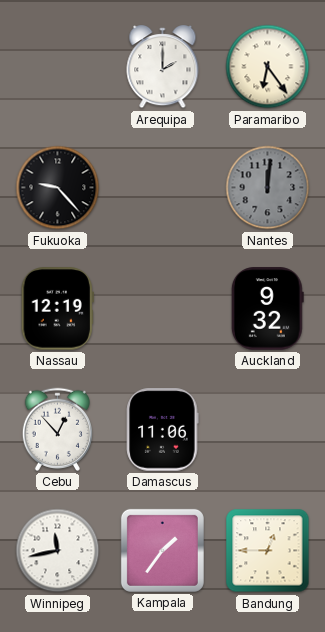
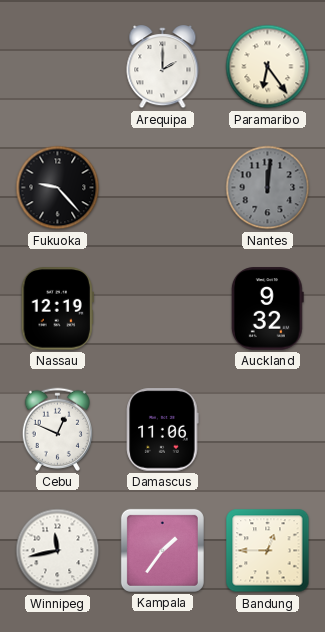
Cebu: 12:53 -> 12:49 (57, 429)
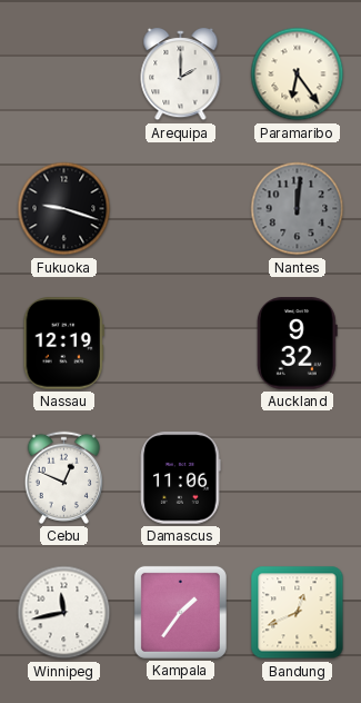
Fukuoka: 9:23 -> 9:18 (64, 209)
Bandung: 12:45 -> 12:41 (298, 613)
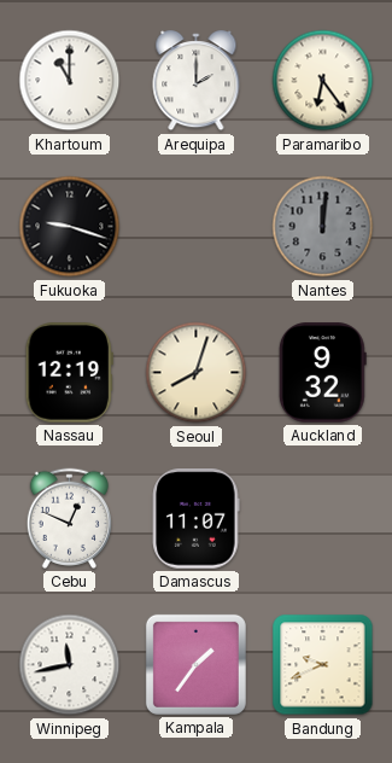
Khartoum: none -> 11:00 (70, 81)
Seoul: none -> 8:03 (197, 373)
Damascus: 11:06 -> 11:07 (197, 519)
Bandung: 12:41 -> 9:41 (323, 665)
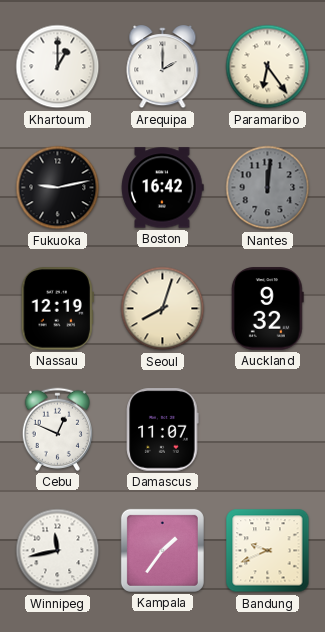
Khartoum: 11:00 -> 1:00 (58, 67)
Fukuoka: 9:18 -> 9:13 (58, 188)
Boston: none -> 16:42 (163, 188)
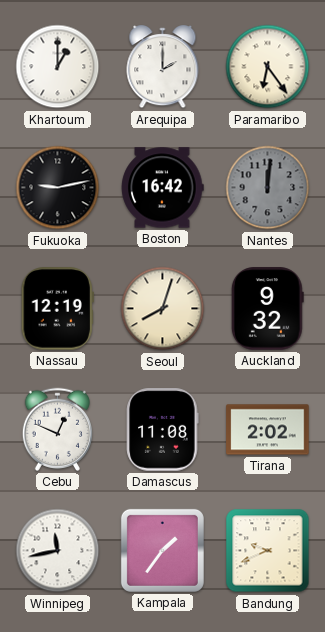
Damascus: 11:07 -> 11:08 (163, 430)
Tirana: none -> 2:02 (268, 430)
